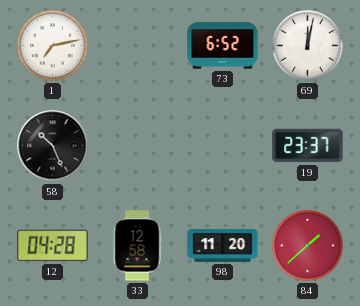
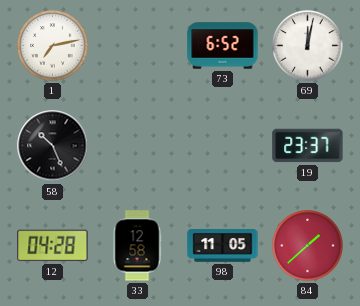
98: 11:20 -> 11:05 (223, 246)
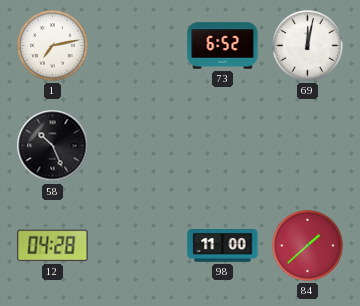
19: 23:37 -> none (308, 146)
33: 12:58 -> none (137, 246)
98: 11:05 -> 11:00 (223, 246)
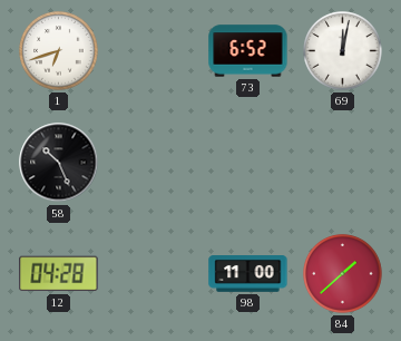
1: 7:13 -> 6:42 (59, 51)
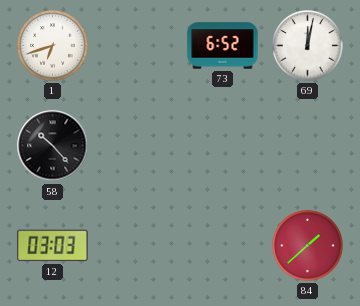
58: 10:26 -> 10:23 (53, 146)
12: 04:28 -> 03:03 (53, 246)
98: 11:00 -> none (248, 274)
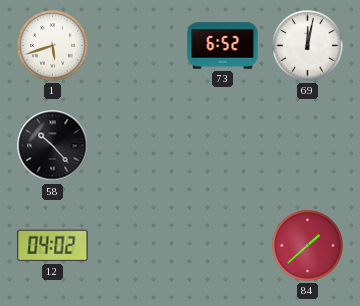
1: 6:42 -> 5:42 (53, 46)
12: 03:03 -> 04:02 (53, 246)
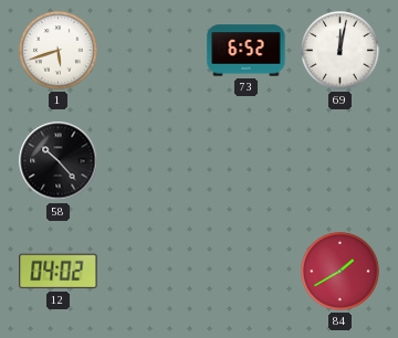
84: 1:38 -> 1:40 (341, 272)
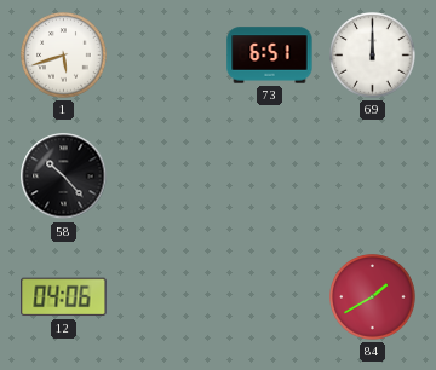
73: 6:52 -> 6:51 (270, 56)
69: 12:02 -> 12:00 (373, 56)
12: 04:02 -> 04:06 (64, 297)
